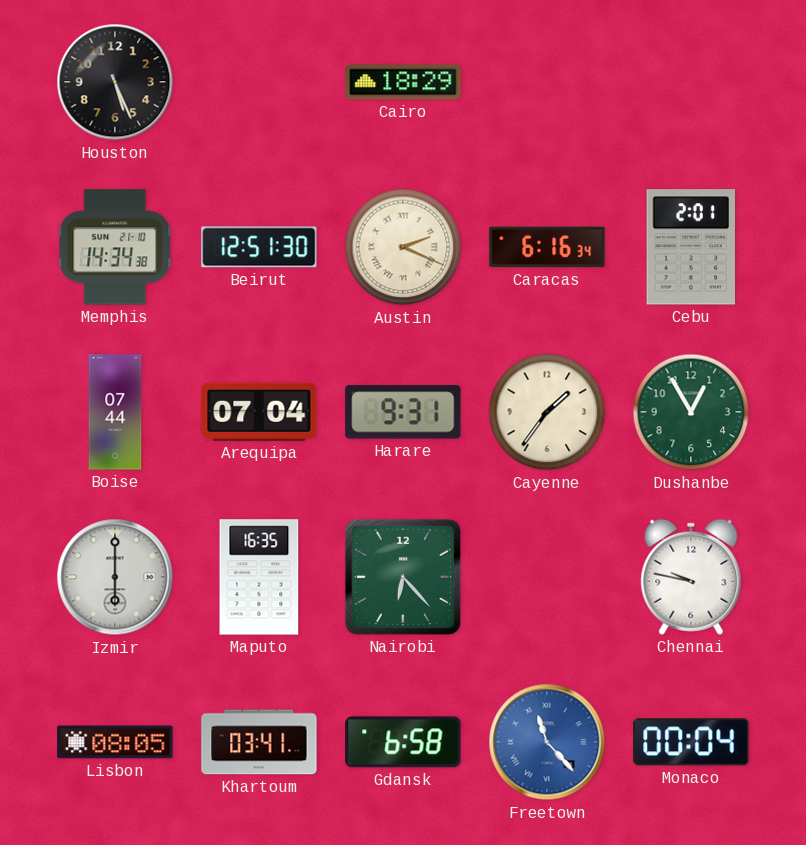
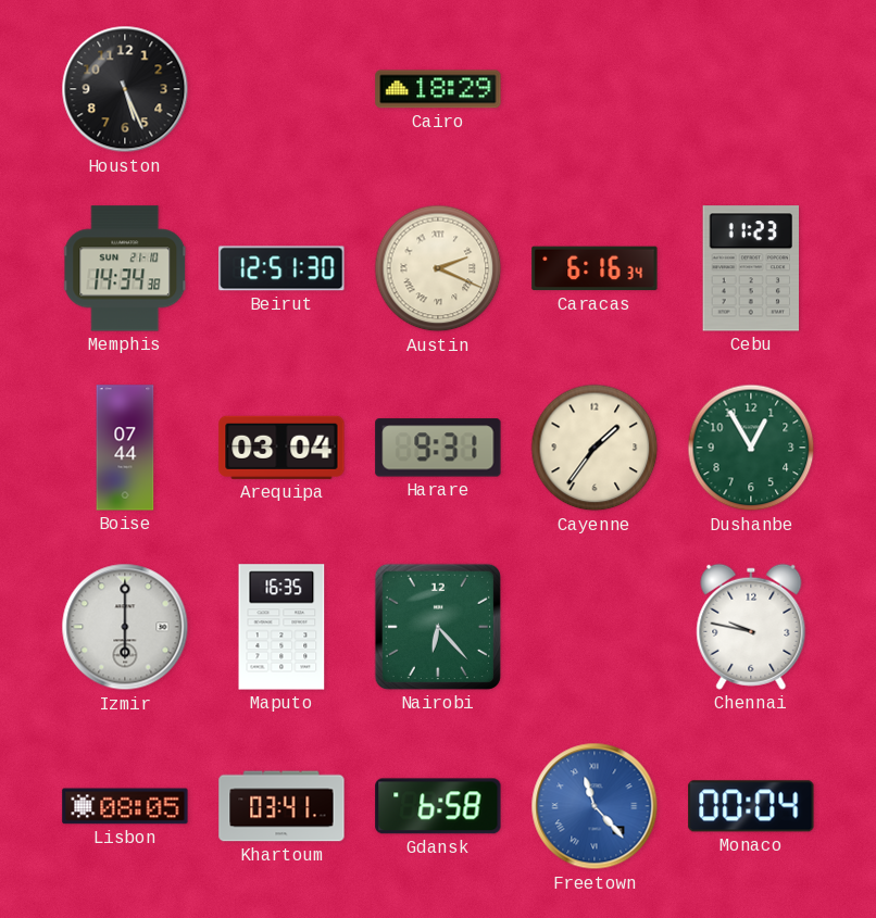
Cebu: 2:01 -> 11:23 (750, 268)
Arequipa: 07:04 -> 03:04 (281, 448)
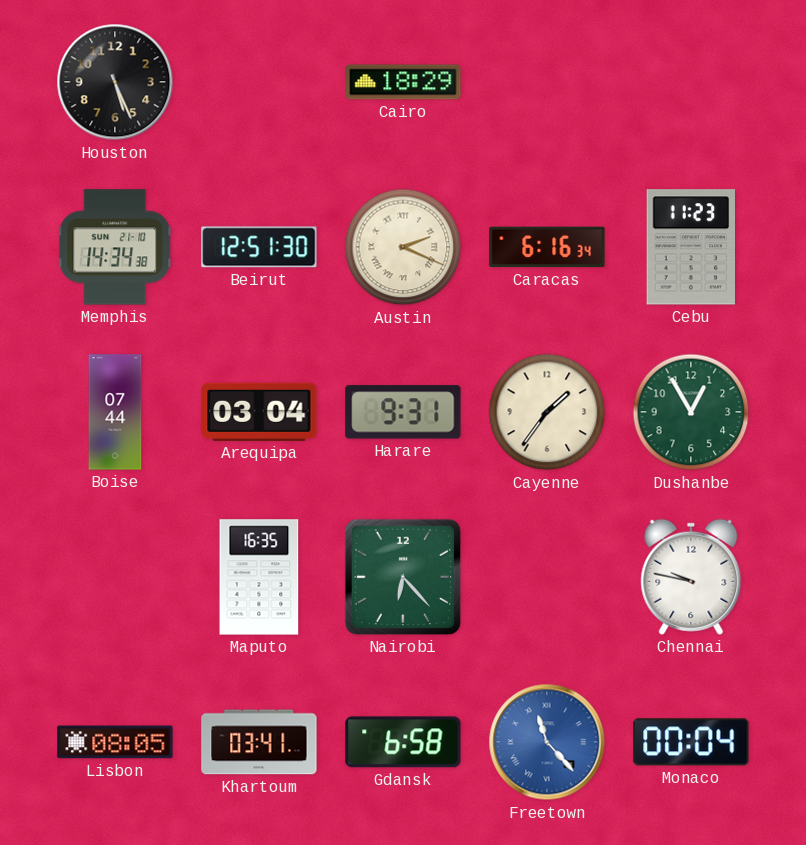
Izmir: 6:00 -> none (125, 627)
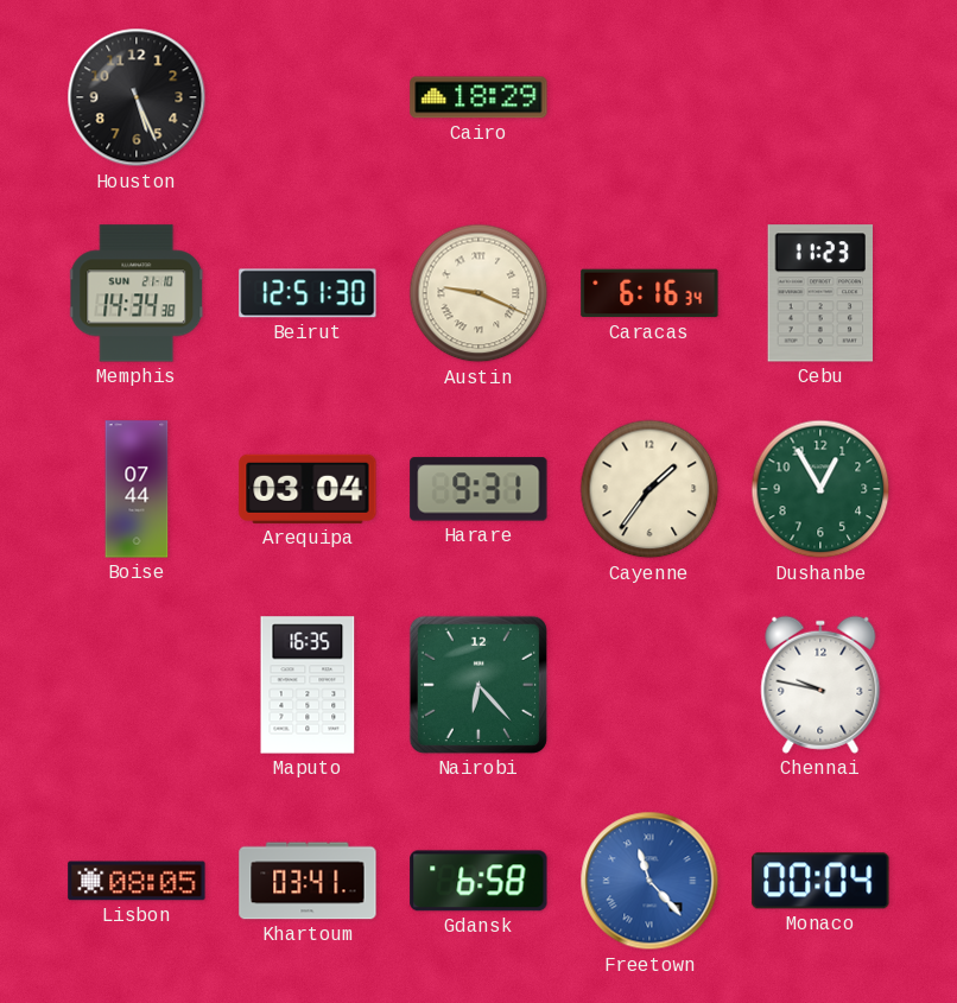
Austin: 2:19 -> 9:19 (478, 293)
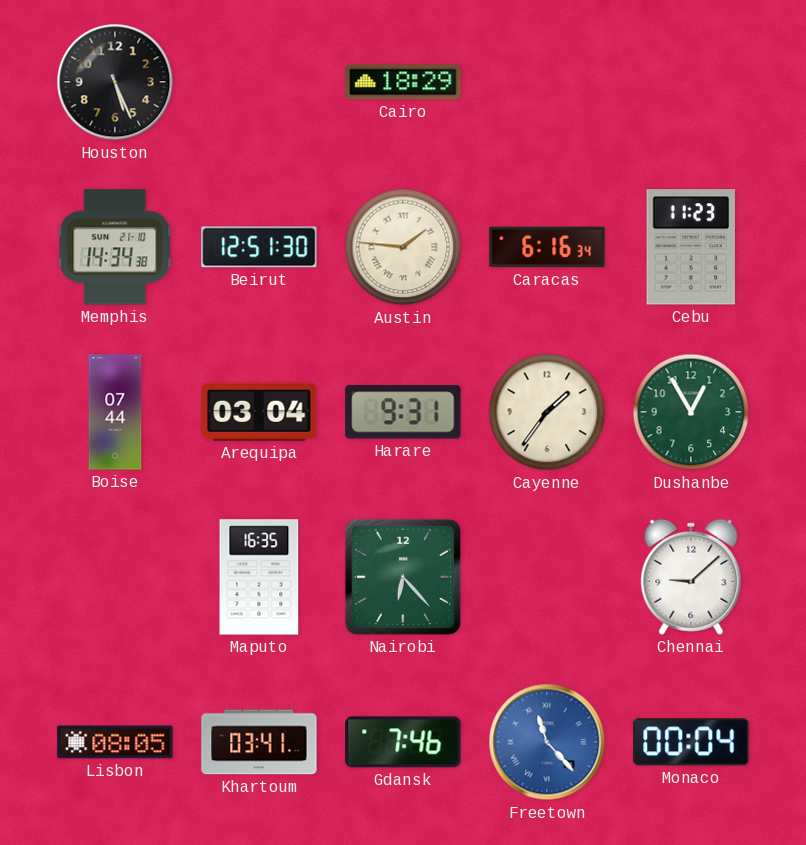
Austin: 9:19 -> 1:46 (403, 247)
Chennai: 9:47 -> 9:08 (691, 577)
Gdansk: 6:58 -> 7:46 (403, 742)
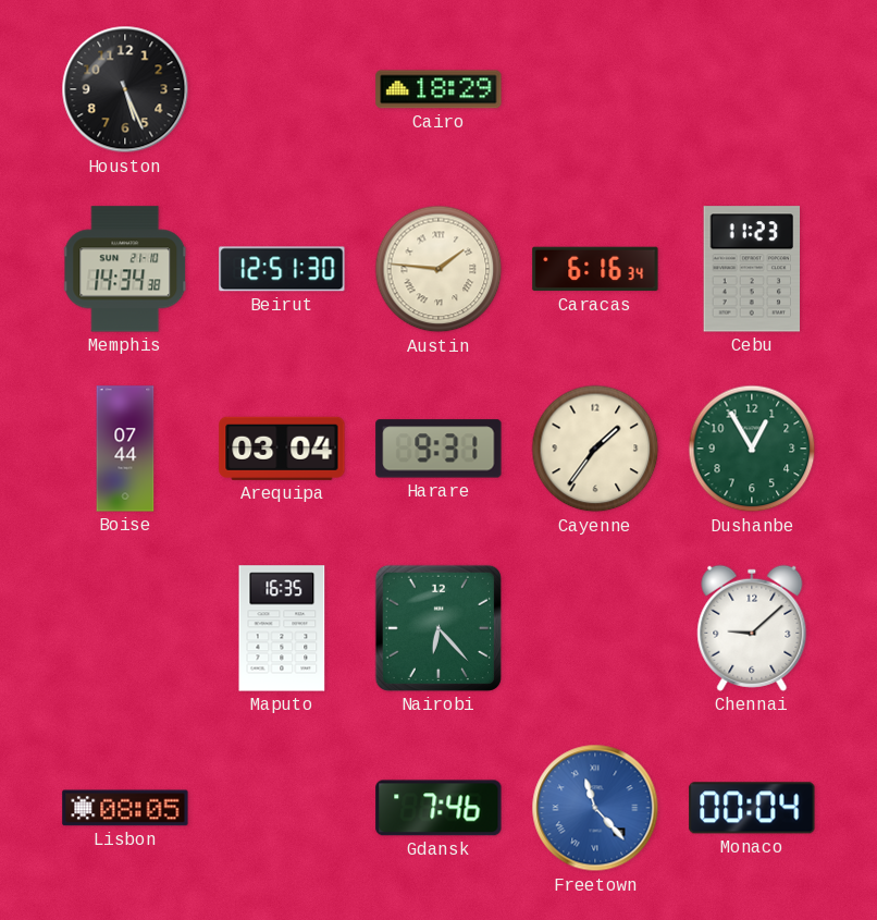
Khartoum: 03:41 -> none (259, 742)
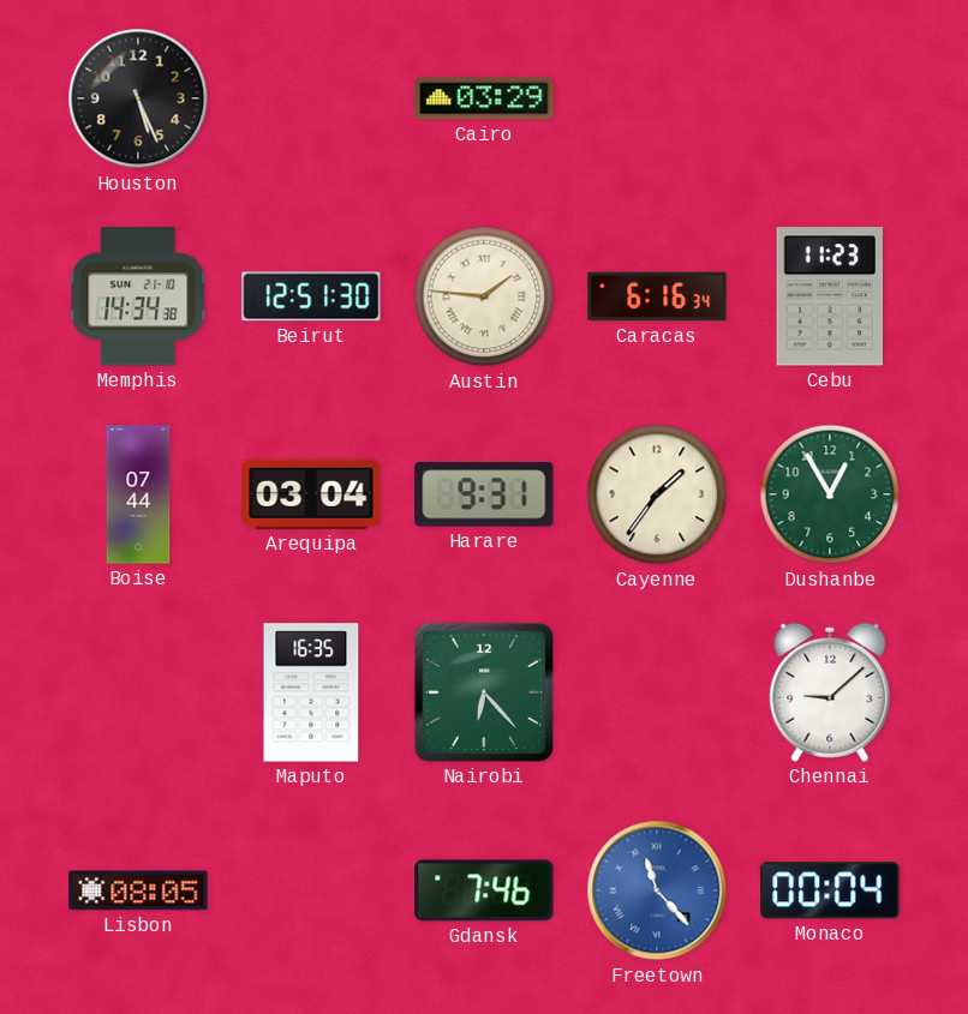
Cairo: 18:29 -> 03:29 (484, 98)
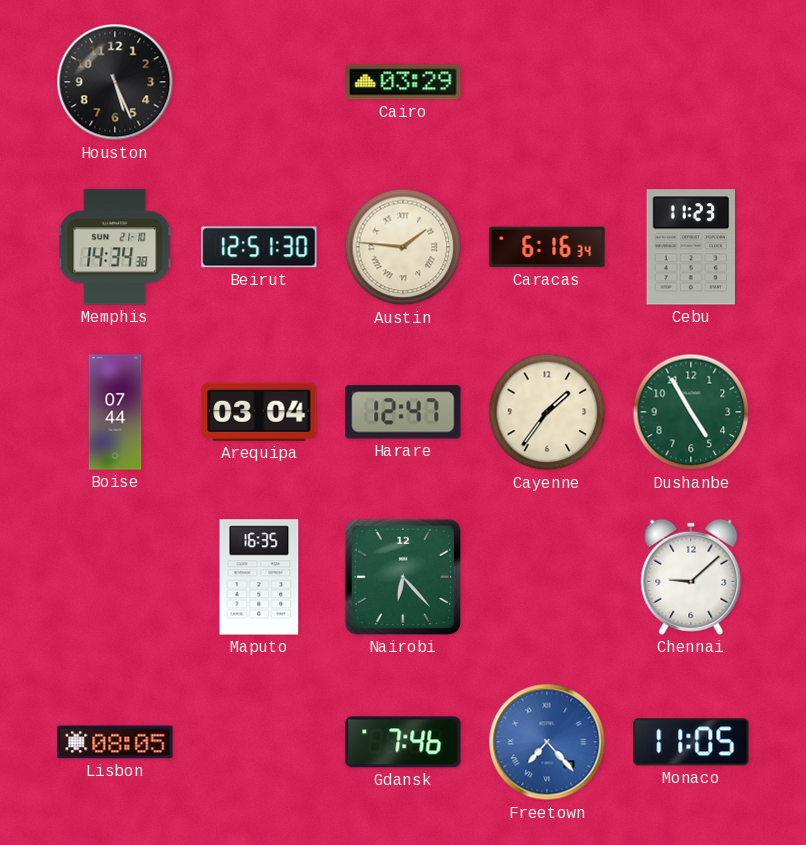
Harare: 9:31 -> 12:47 (403, 412)
Dushanbe: 12:55 -> 4:55 (691, 412)
Freetown: 11:23 -> 7:23 (547, 742)
Monaco: 00:04 -> 11:05 (691, 742)
